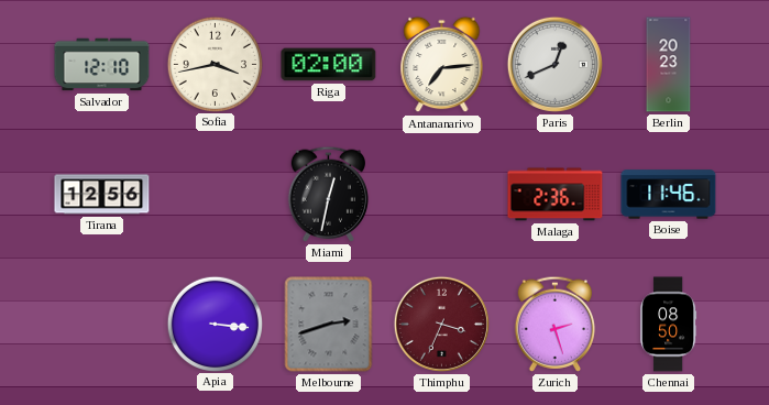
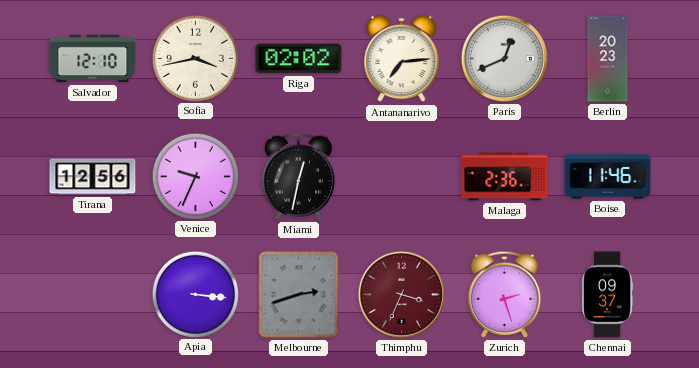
Riga: 02:00 -> 02:02 (299, 59)
Venice: none -> 9:34 (195, 176)
Chennai: 08:50 -> 09:37 (608, 295)
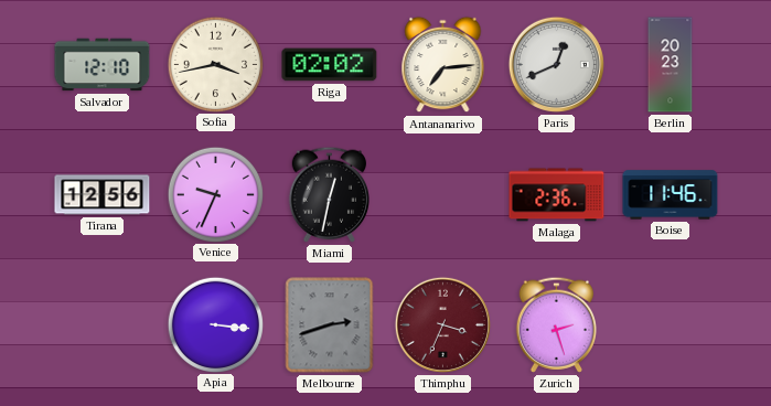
Chennai: 09:37 -> none (608, 295)
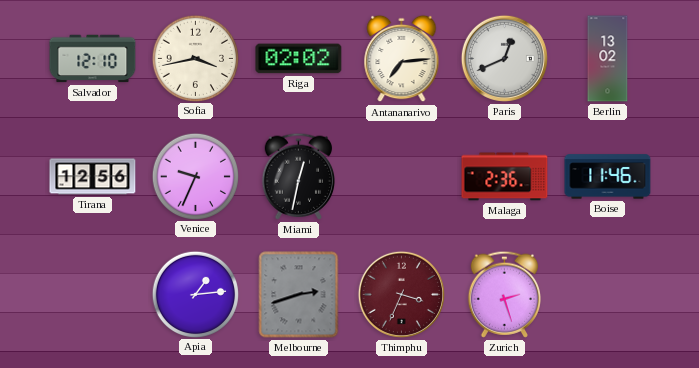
Berlin: 20:23 -> 13:02 (608, 59)
Apia: 3:16 -> 1:14 (195, 294)
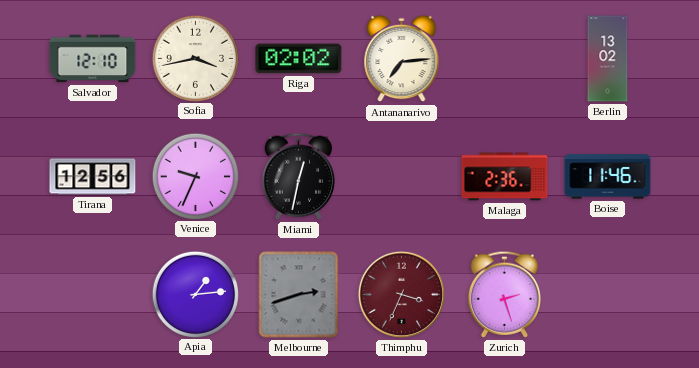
Paris: 12:41 -> none (504, 58)
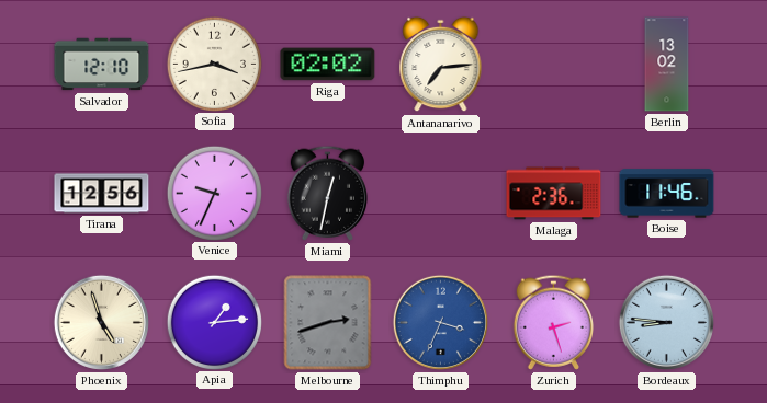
Phoenix: none -> 4:57 (101, 322)
Thimphu dial: burgundy -> blue (440, 322)
Bordeaux: none -> 8:46 (666, 322)
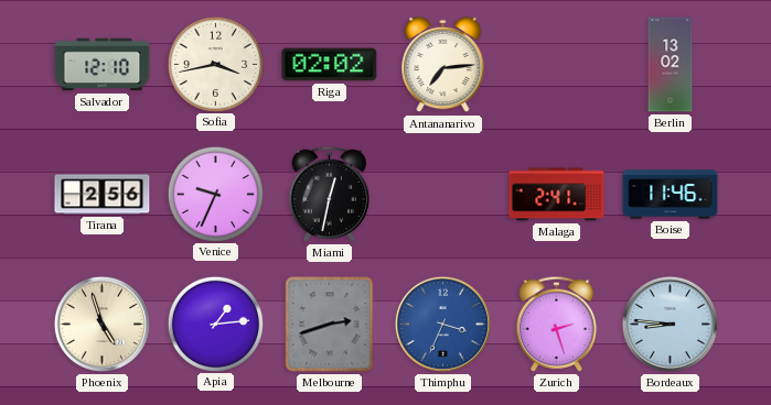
Tirana: 12:56 -> 2:56 (103, 195)
Malaga: 2:36 -> 2:41 (557, 195)
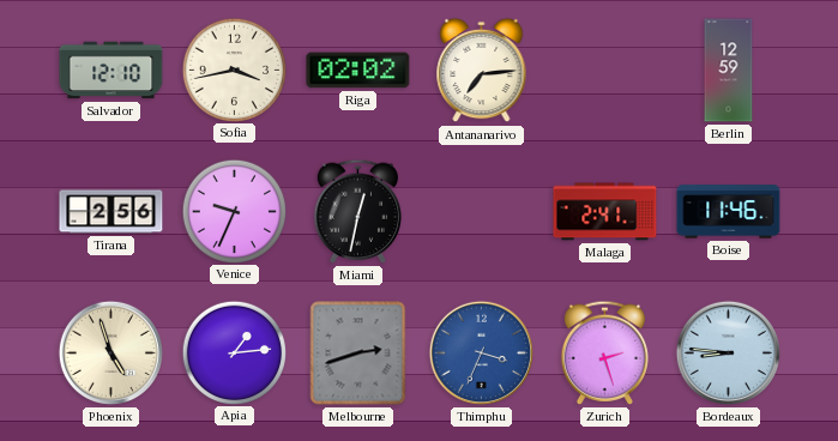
Berlin: 13:02 -> 12:59 (729, 71)
